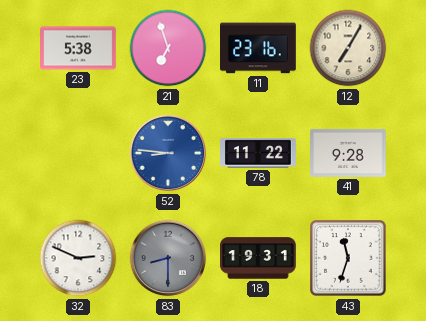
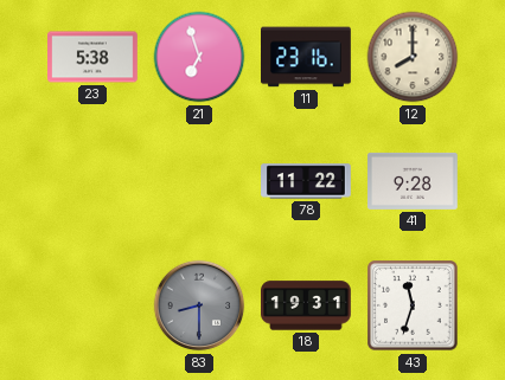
12: 7:05 -> 8:00 (413, 57)
52: 8:46 -> none (168, 153)
32: 2:49 -> none (78, 258)
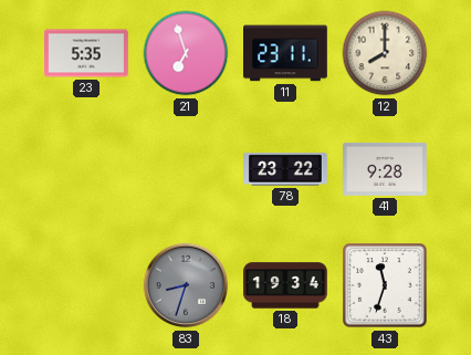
23: 5:38 -> 5:35 (87, 53)
11: 23:16 -> 23:11 (286, 53)
78: 11:22 -> 23:22 (285, 169)
83: 8:30 -> 8:33 (186, 285)
18: 19:31 -> 19:34 (286, 285)
